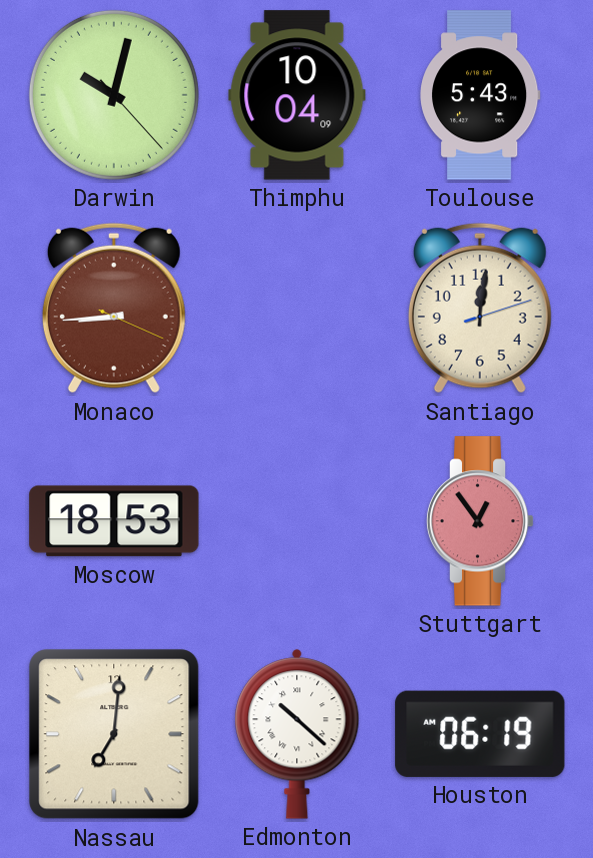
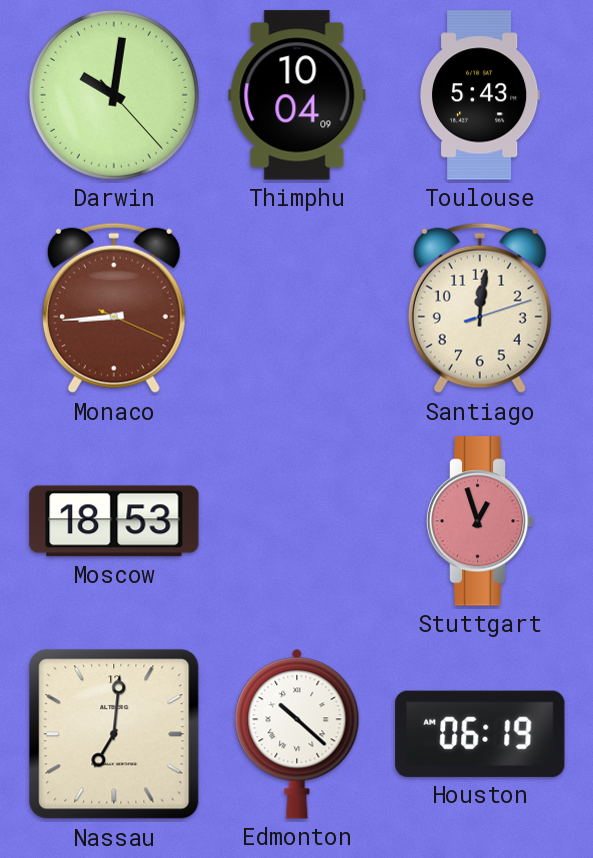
Darwin: 10:02 -> 10:01 (114, 95)
Stuttgart: 12:54 -> 12:57 (480, 521)
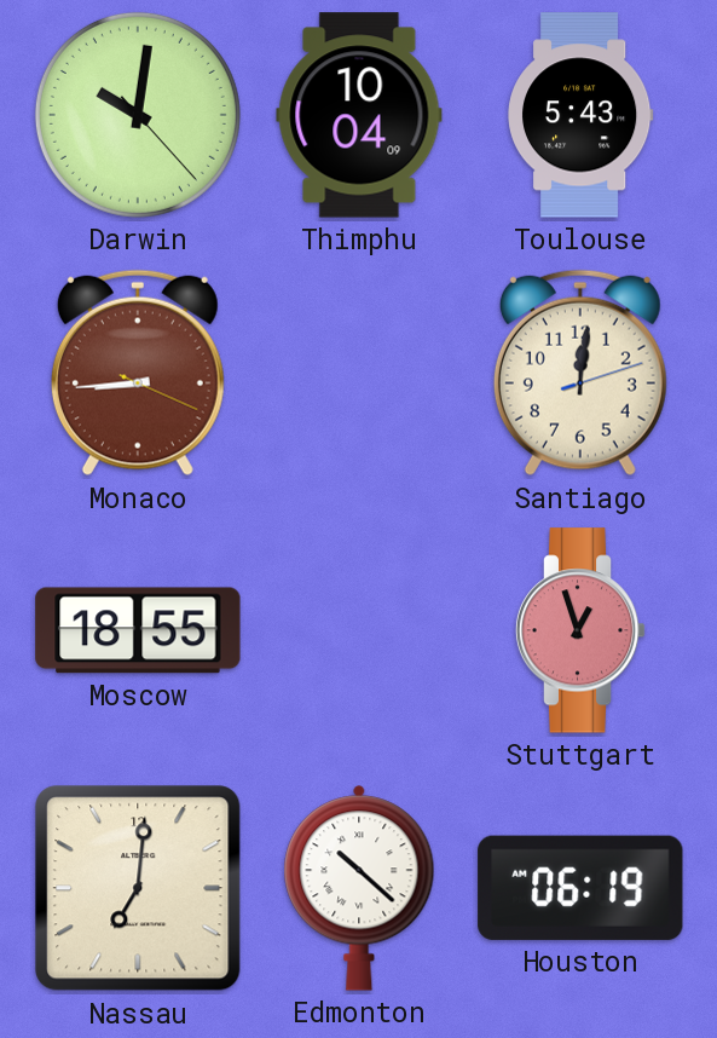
Moscow: 18:53 -> 18:55 (138, 630)
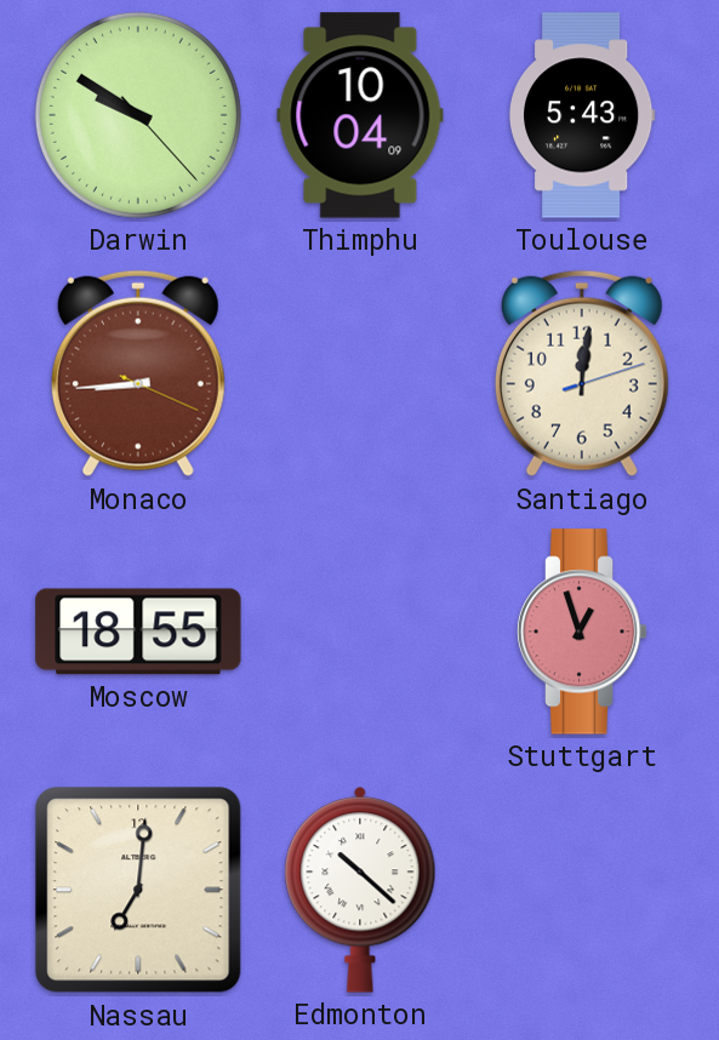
Darwin: 10:01 -> 9:50 (138, 115)
Houston: 06:19 -> none (580, 888)
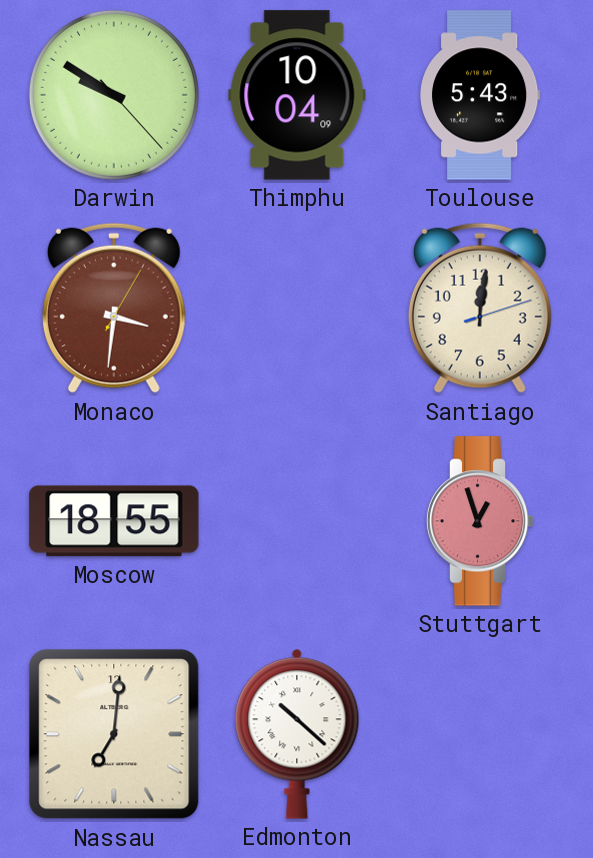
Monaco: 8:44 -> 3:31 (114, 308)
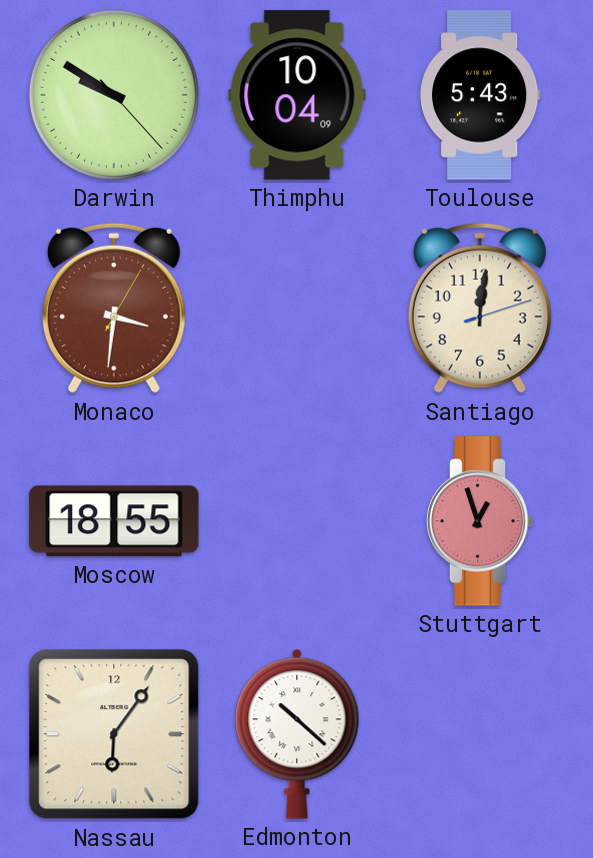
Nassau: 7:01 -> 6:06 (114, 734)
